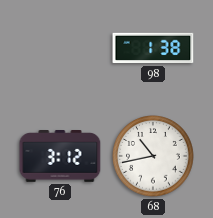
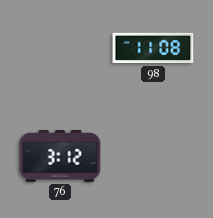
98: 1:38 -> 11:08 (153, 48)
68: 10:43 -> none (153, 156)
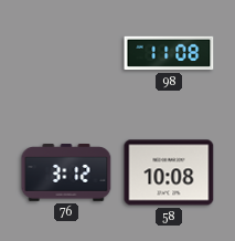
58: none -> 10:08 (169, 172)
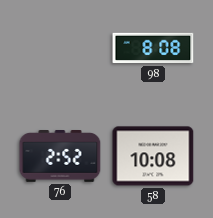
98: 11:08 -> 8:08 (153, 48)
76: 3:12 -> 2:52 (60, 157)
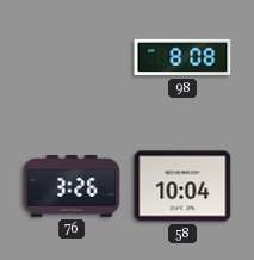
76: 2:52 -> 3:26 (72, 187)
58: 10:08 -> 10:04 (182, 186)
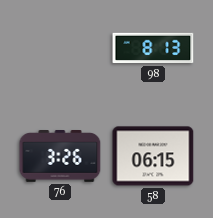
98: 8:08 -> 8:13 (153, 48)
58: 10:04 -> 06:15 (153, 156)
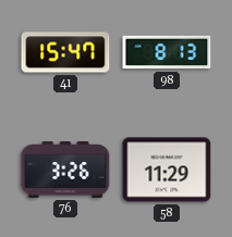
41: none -> 15:47 (65, 52)
58: 06:15 -> 11:29 (167, 170)
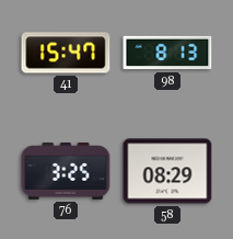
76: 3:26 -> 3:25 (66, 172)
58: 11:29 -> 08:29 (167, 171)
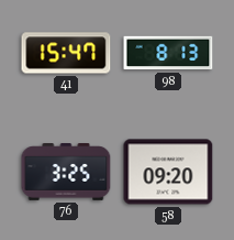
58: 08:29 -> 09:20 (168, 172)
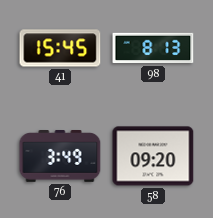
41: 15:47 -> 15:45 (60, 48)
76: 3:25 -> 3:49 (60, 157)
